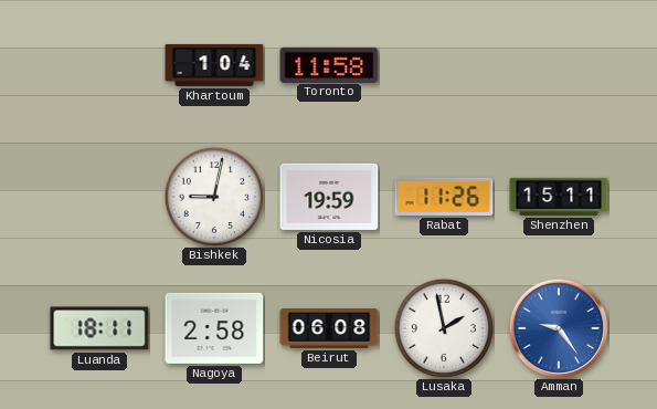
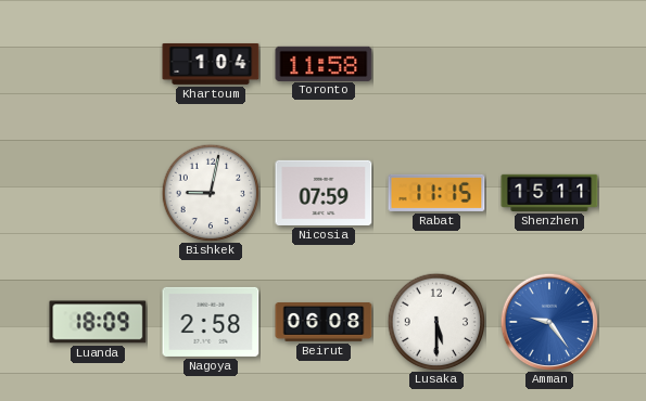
Nicosia: 19:59 -> 07:59 (324, 193)
Rabat: 11:26 -> 11:15 (436, 193)
Luanda: 18:11 -> 18:09 (98, 322)
Lusaka: 1:58 -> 5:30 (436, 322)
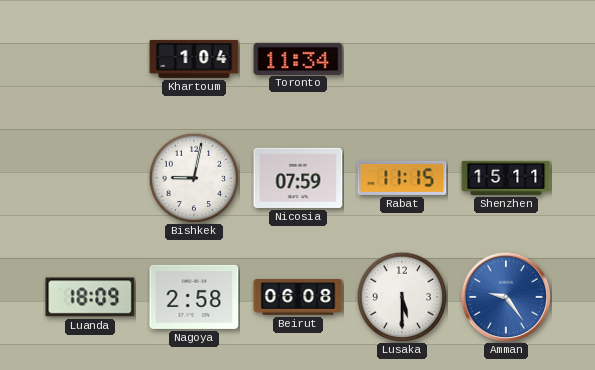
Toronto: 11:58 -> 11:34 (298, 58)
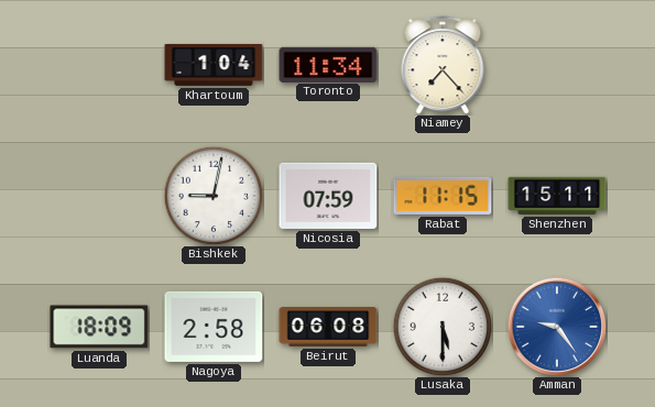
Niamey: none -> 7:23 (443, 65)
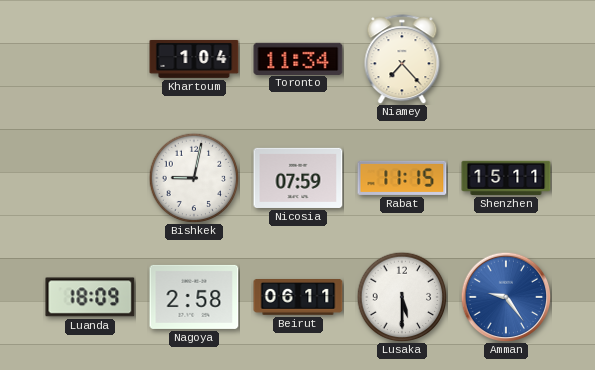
Beirut: 06:08 -> 06:11 (298, 298)
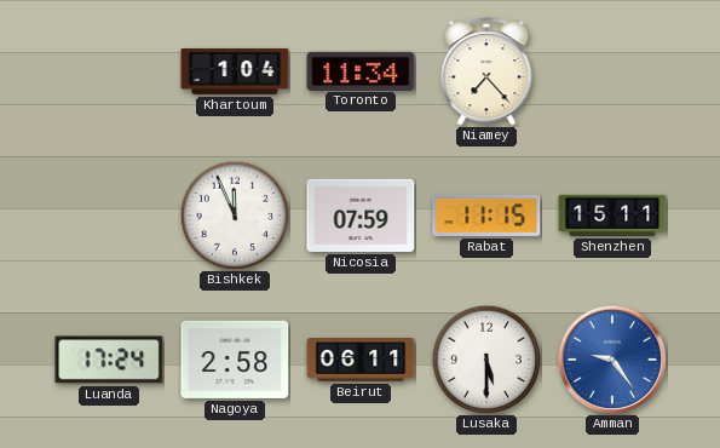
Bishkek: 9:02 -> 11:56 (235, 216)
Luanda: 18:09 -> 17:24 (109, 360)
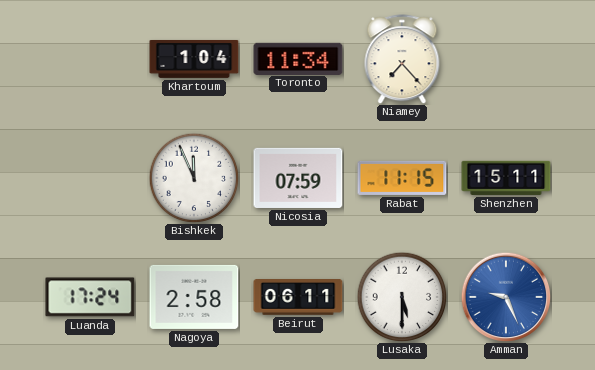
Amman: 9:24 -> 9:26 (506, 297)
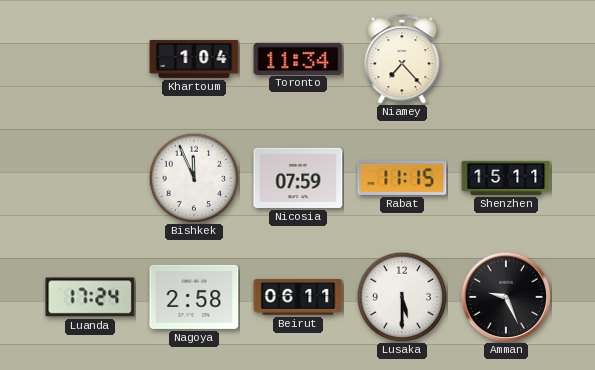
Amman dial: blue -> black (506, 297)
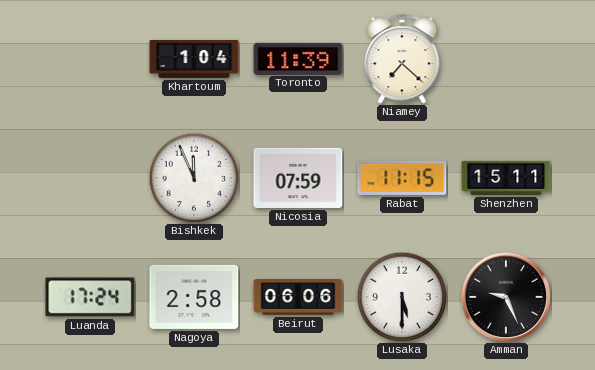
Toronto: 11:34 -> 11:39 (298, 58)
Niamey: 7:23 -> 7:22 (402, 59)
Beirut: 06:11 -> 06:06 (298, 298)
